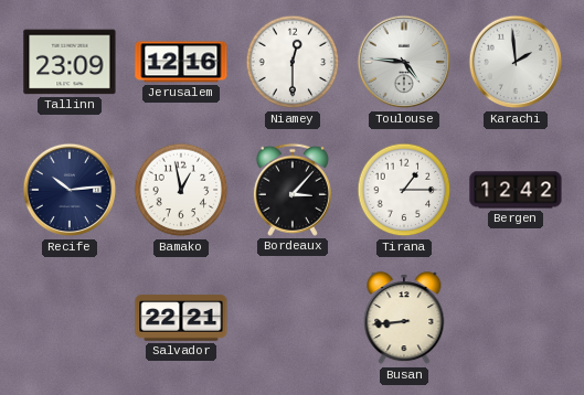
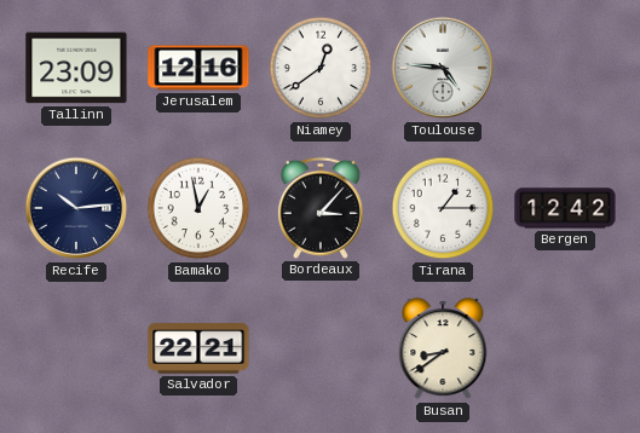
Niamey: 12:30 -> 12:39 (321, 68)
Karachi: 1:59 -> none (516, 62)
Busan: 8:44 -> 8:39 (443, 350)
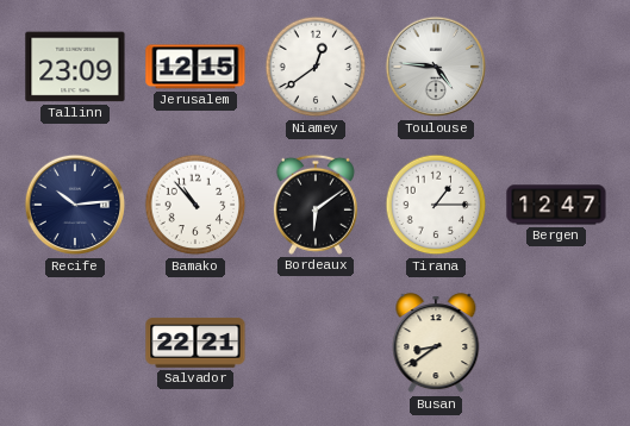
Jerusalem: 12:16 -> 12:15 (195, 67)
Bamako: 12:58 -> 10:53 (195, 205)
Bordeaux: 3:07 -> 6:09 (316, 205)
Bergen: 12:42 -> 12:47 (556, 205)
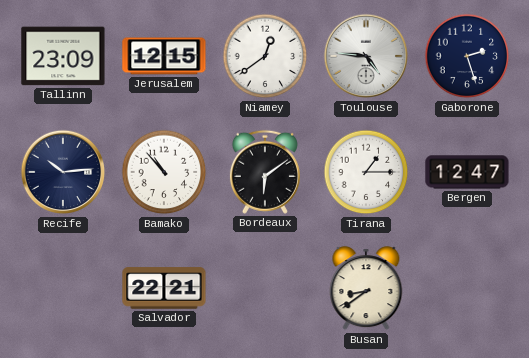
Gaborone: none -> 2:27 (467, 56)
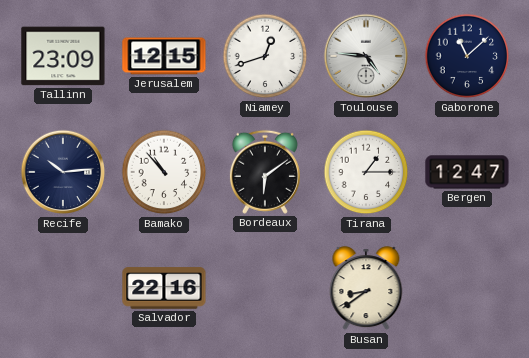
Niamey: 12:39 -> 12:42 (265, 56)
Gaborone: 2:27 -> 11:08 (467, 56)
Salvador: 22:21 -> 22:16 (164, 288)
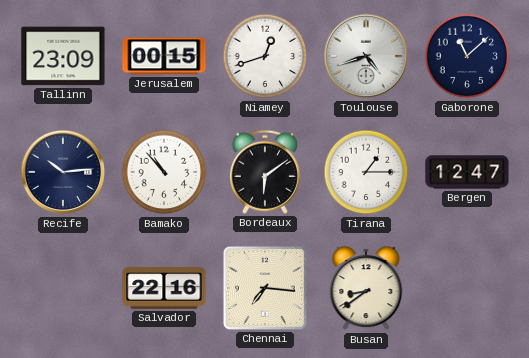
Jerusalem: 12:15 -> 00:15 (164, 56)
Toulouse: 4:46 -> 4:42 (366, 56)
Chennai: none -> 7:16 (265, 288)
